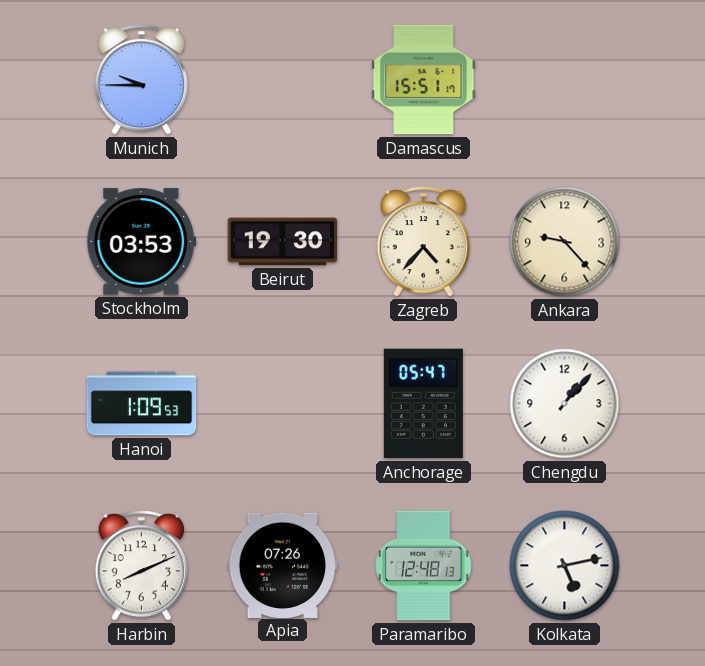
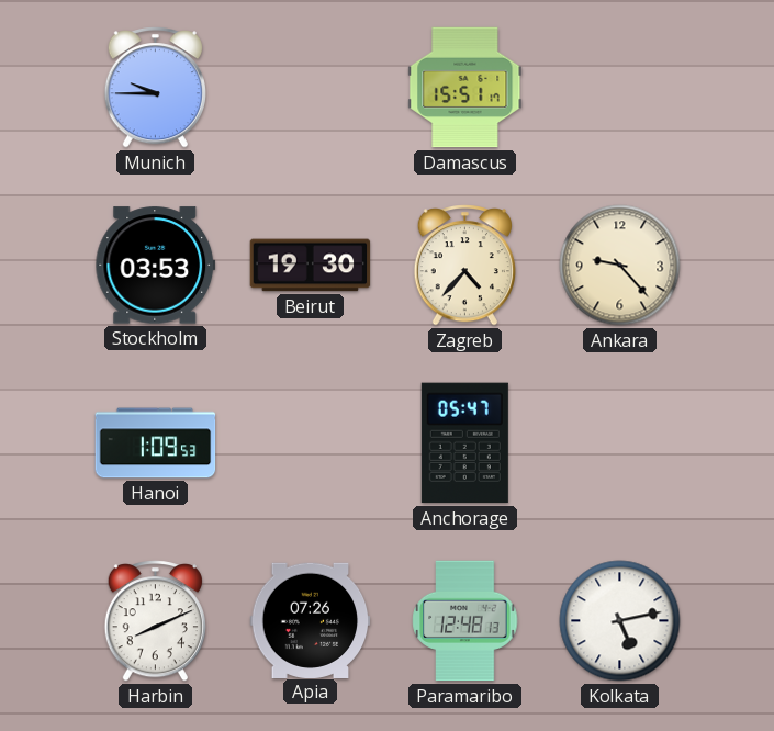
Chengdu: 1:07 -> none (565, 404)
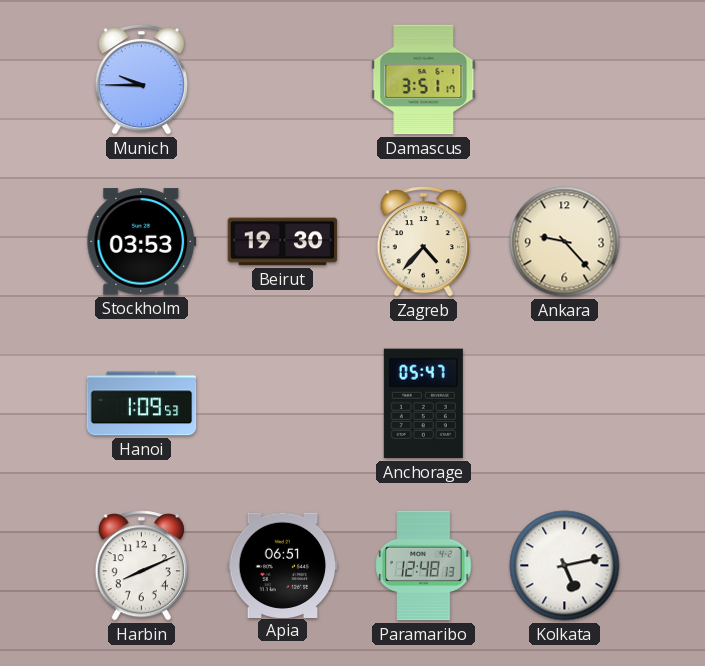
Damascus: 15:51 -> 3:51 (424, 80)
Apia: 07:26 -> 06:51 (283, 565)
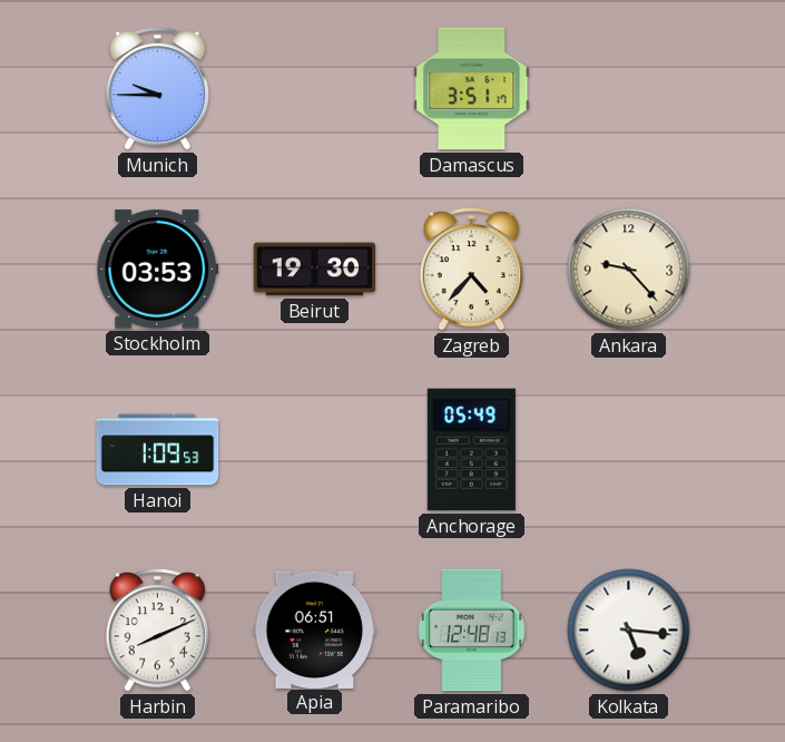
Anchorage: 05:47 -> 05:49 (471, 450)
Kolkata: 5:13 -> 5:16 (629, 631)
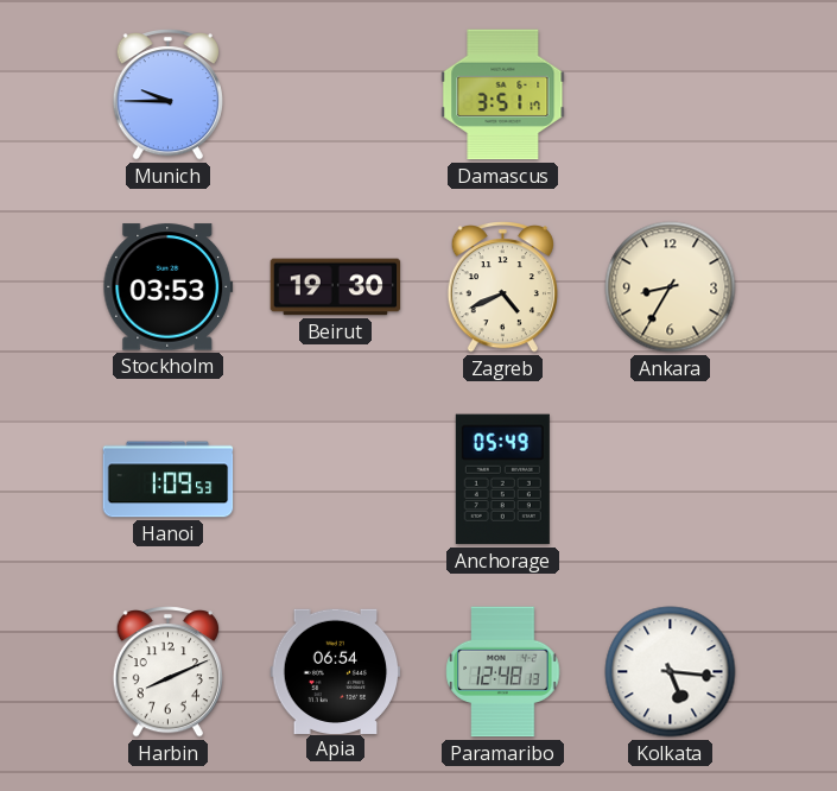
Zagreb: 4:37 -> 4:41 (502, 287)
Ankara: 9:23 -> 8:35 (671, 287)
Apia: 06:51 -> 06:54 (336, 671)
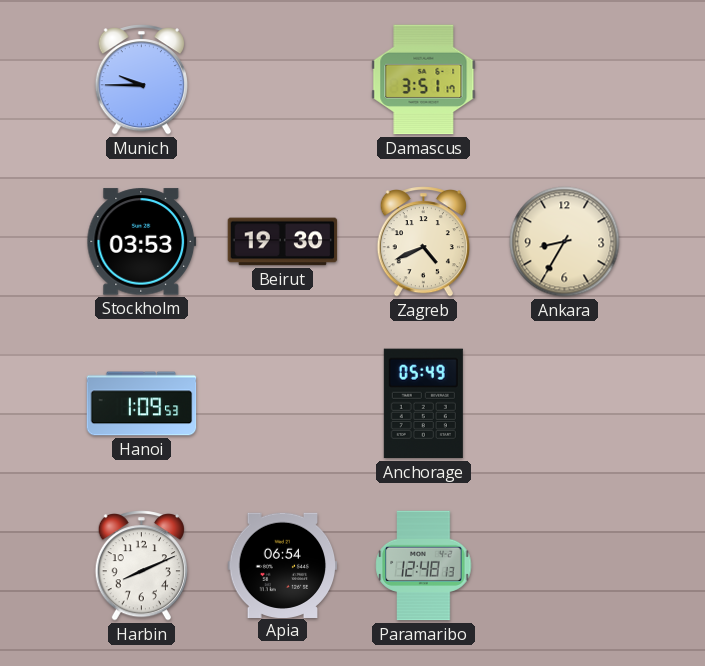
Kolkata: 5:16 -> none (671, 672)
